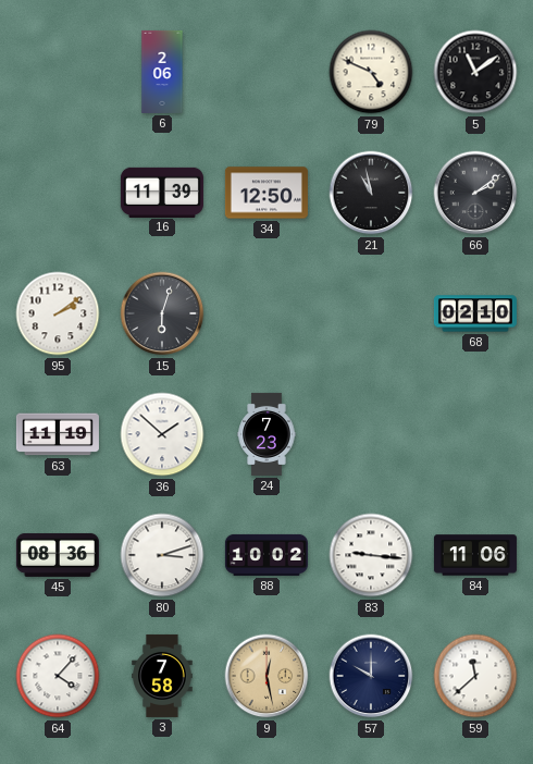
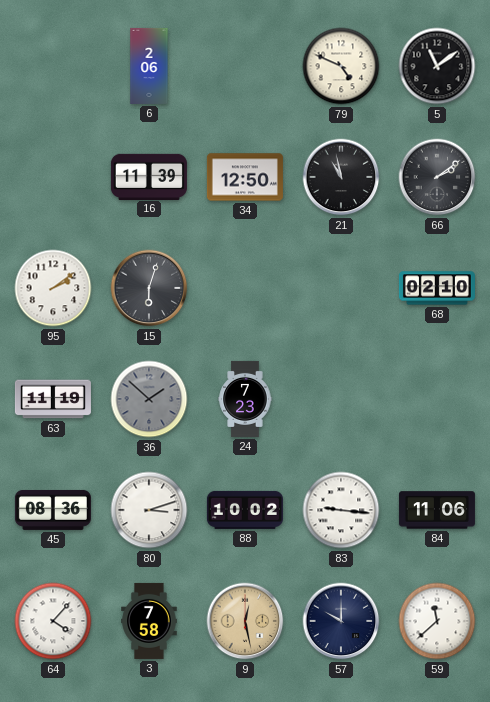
36 dial: white -> grey (149, 399)
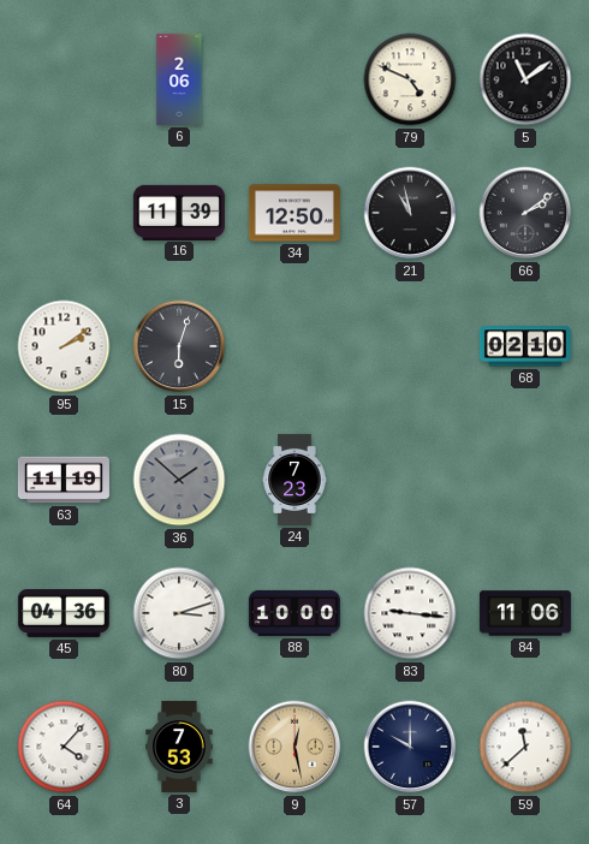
45: 08:36 -> 04:36 (64, 613)
88: 10:02 -> 10:00 (294, 613)
3: 7:58 -> 7:53 (179, 747)
